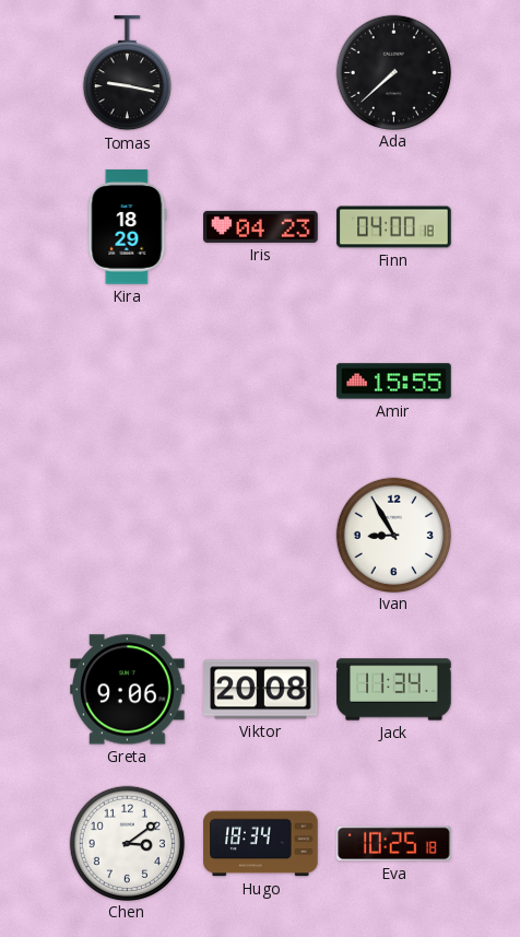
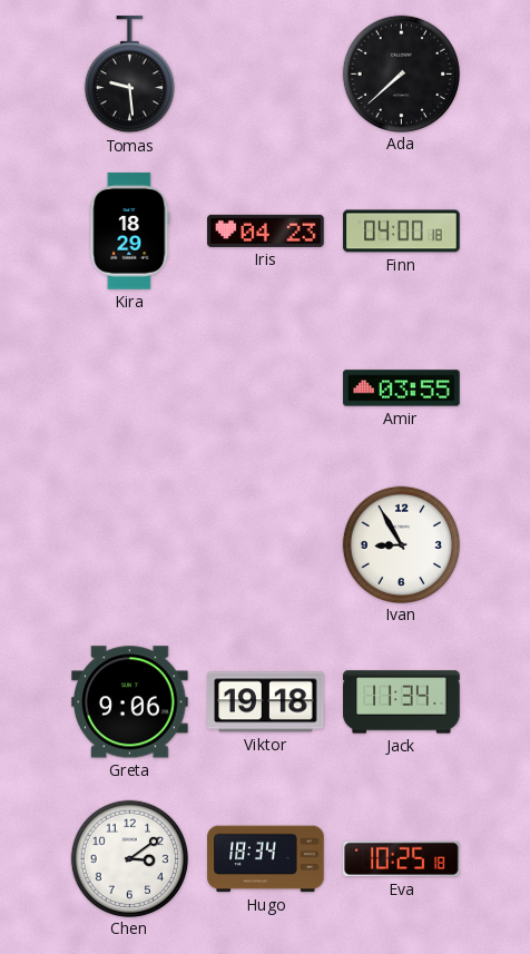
Tomas: 9:17 -> 9:29 (129, 75)
Amir: 15:55 -> 03:55 (402, 389)
Viktor: 20:08 -> 19:18 (266, 702)
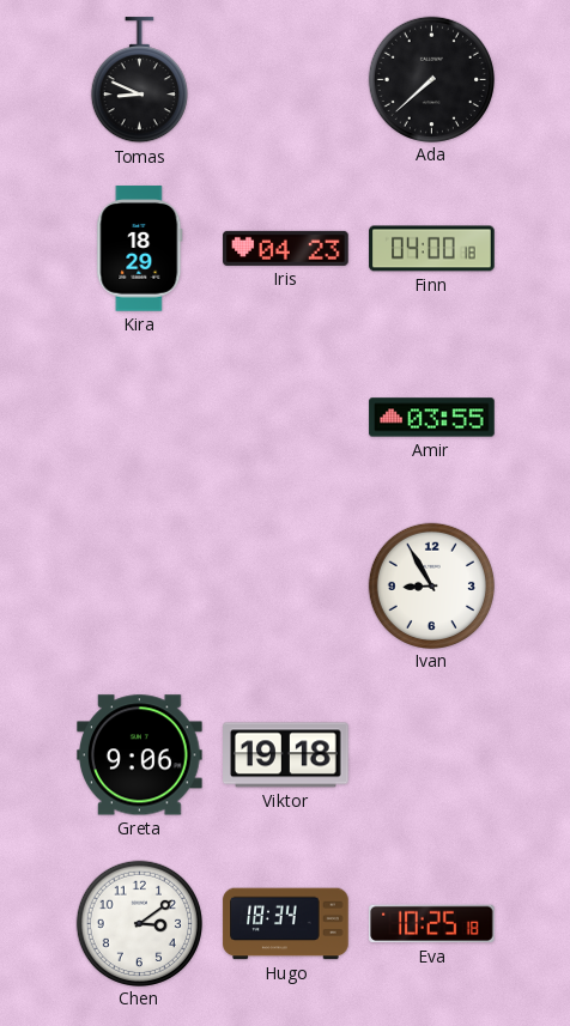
Tomas: 9:29 -> 8:49 (139, 80)
Jack: 11:34 -> none (402, 702)
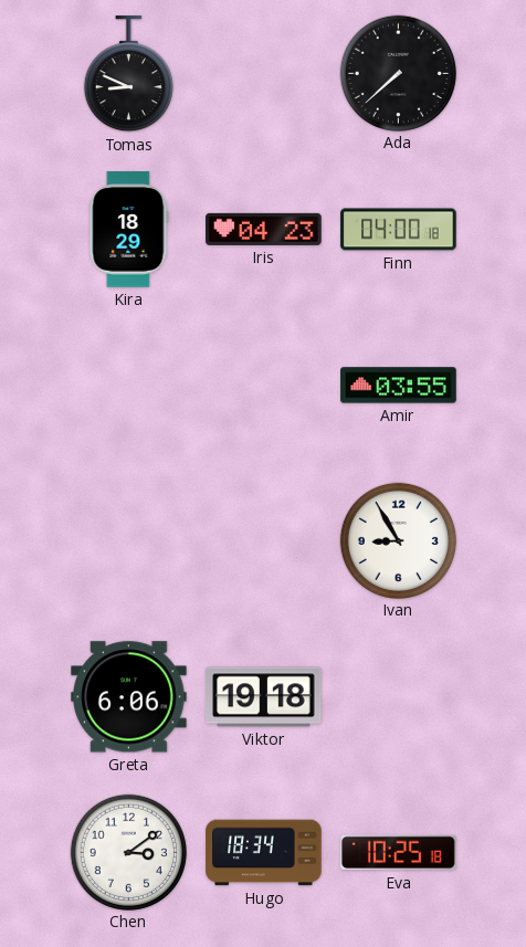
Greta: 9:06 -> 6:06 (129, 697)
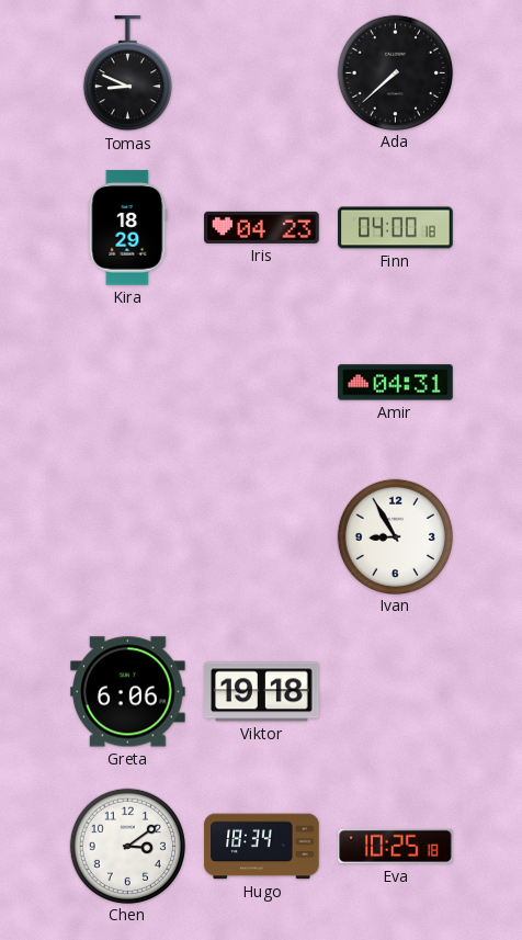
Amir: 03:55 -> 04:31 (396, 383)
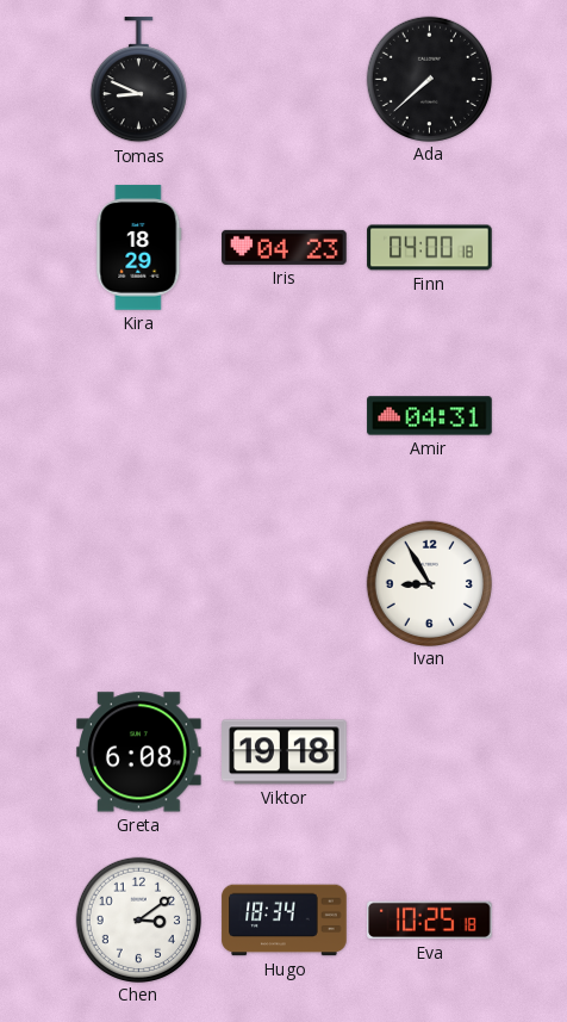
Greta: 6:06 -> 6:08 (139, 752)
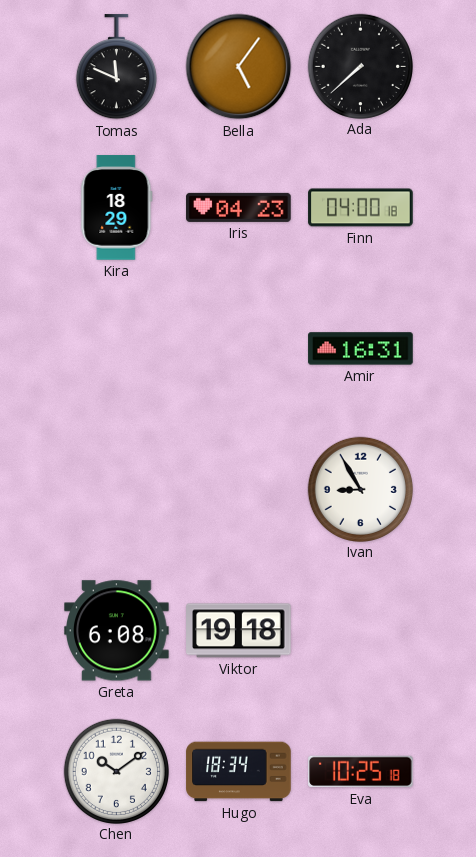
Tomas: 8:49 -> 11:49 (116, 67)
Bella: none -> 5:06 (239, 67)
Amir: 04:31 -> 16:31 (361, 349)
Chen: 3:09 -> 10:09 (116, 771)
